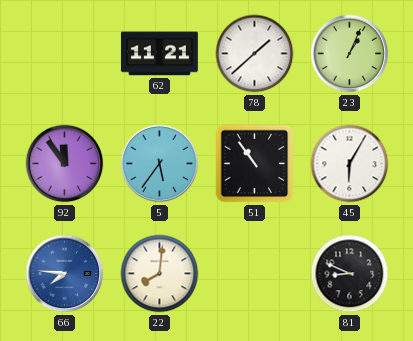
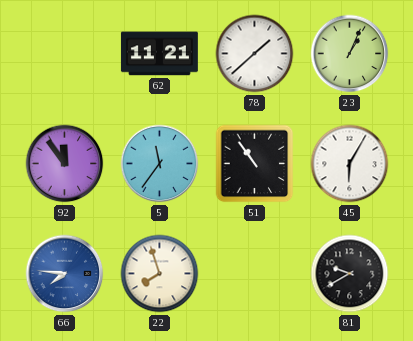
5: 5:36 -> 11:36 (160, 164)
22: 8:01 -> 7:57 (160, 274)
81: 8:49 -> 9:40 (350, 274)
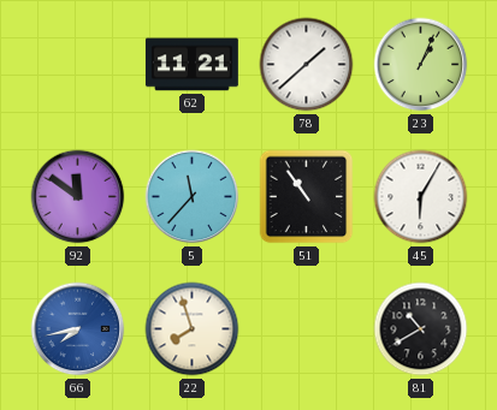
92: 11:54 -> 11:51 (78, 197)
5: 11:36 -> 11:37 (193, 197)
66: 7:46 -> 7:43 (78, 329)
81: 9:40 -> 10:40 (421, 329)
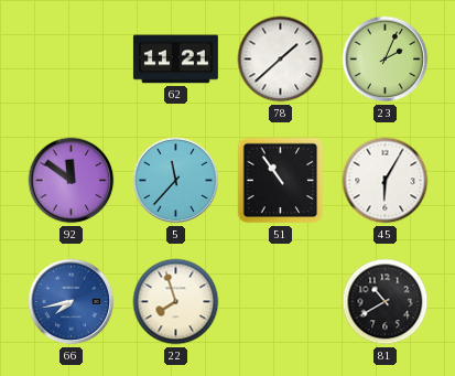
23: 1:04 -> 2:04 (386, 60)
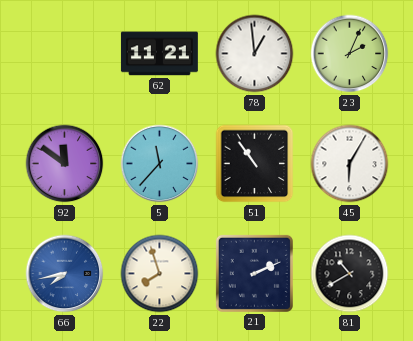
78: 1:38 -> 12:59 (255, 54)
21: none -> 2:11 (254, 273)
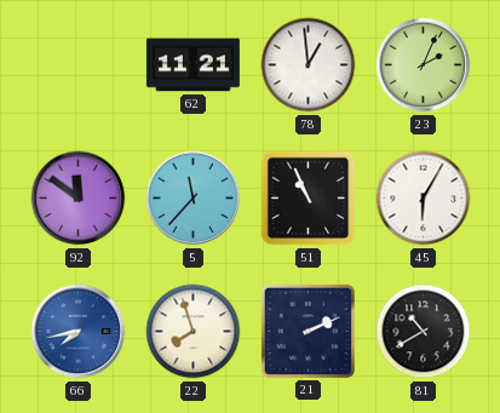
51: 10:54 -> 10:56 (309, 199)
